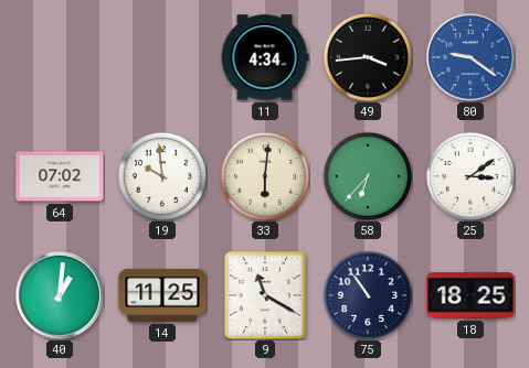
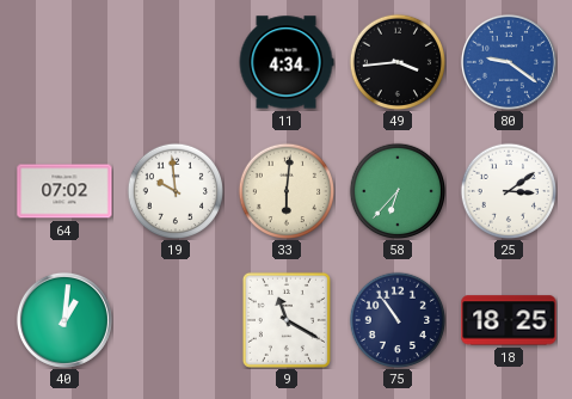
14: 11:25 -> none (162, 295)
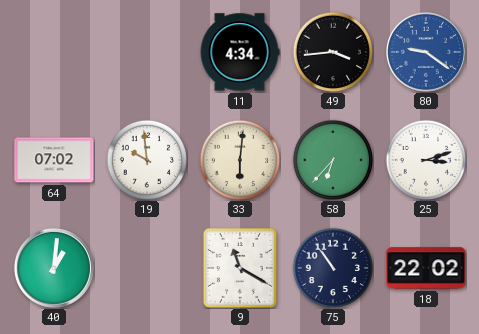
25: 3:09 -> 3:12 (425, 159)
18: 18:25 -> 22:02 (426, 268)
